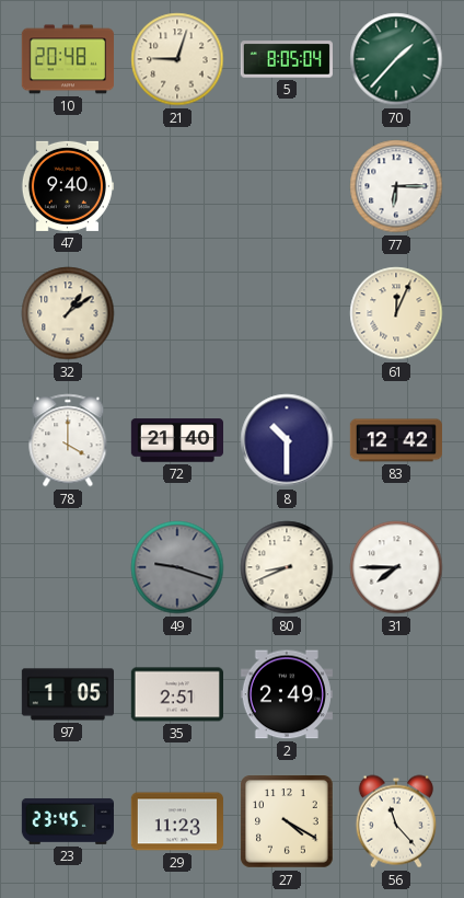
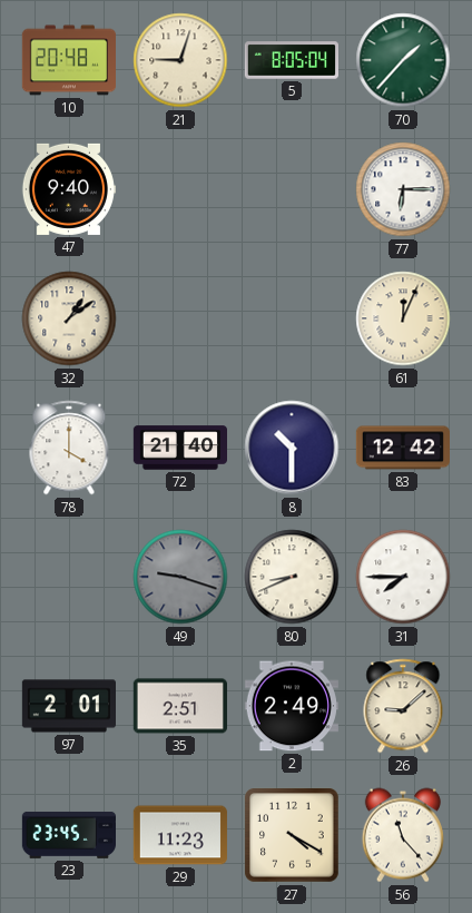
97: 1:05 -> 2:01 (68, 706)
26: none -> 9:08 (403, 706)
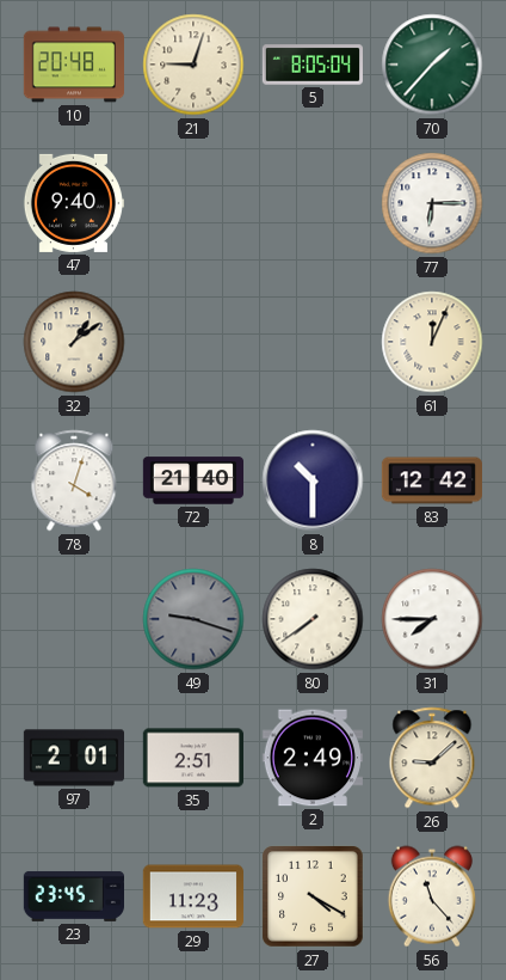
78: 4:00 -> 4:03 (74, 480)
80: 8:41 -> 7:39 (313, 619)
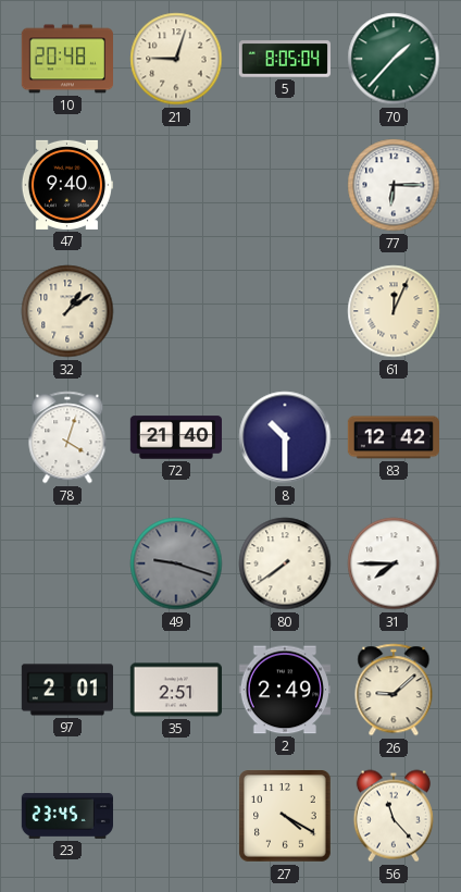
29: 11:23 -> none (192, 896)
